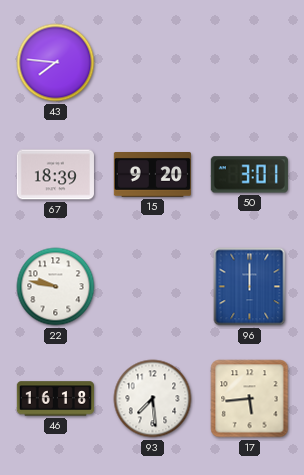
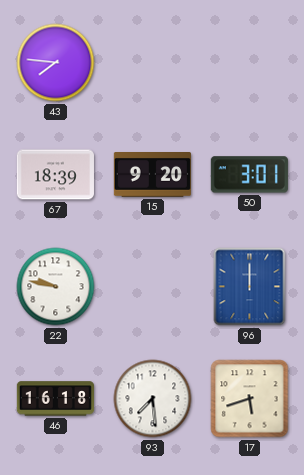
17: 5:44 -> 5:42 (250, 399)
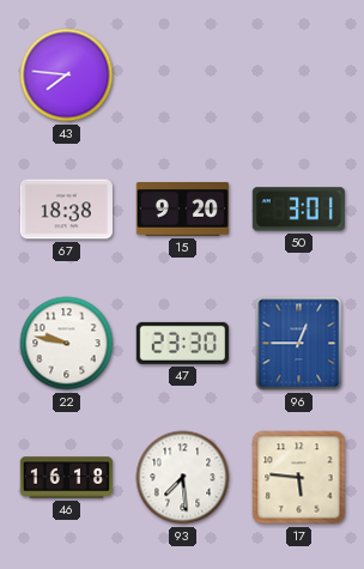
67: 18:39 -> 18:38 (66, 210)
47: none -> 23:30 (182, 343)
96: 12:00 -> 12:45 (299, 344)
17: 5:42 -> 5:46 (299, 478)
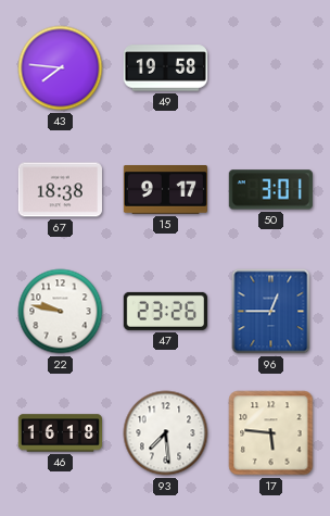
49: none -> 19:58 (165, 68)
15: 9:20 -> 9:17 (165, 190)
47: 23:30 -> 23:26 (165, 311)
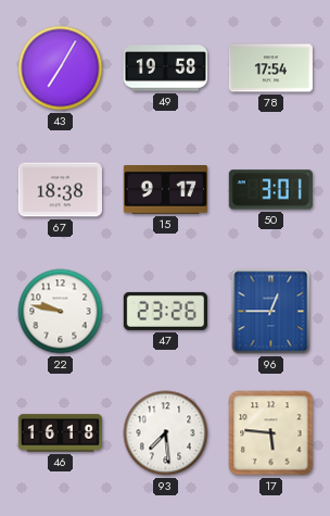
43: 7:46 -> 7:05 (61, 68)
78: none -> 17:54 (270, 68)
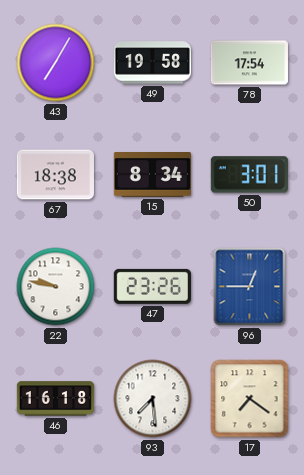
15: 9:17 -> 8:34 (152, 175)
17: 5:46 -> 7:21 (250, 399)
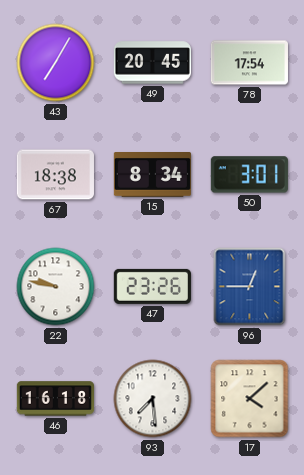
49: 19:58 -> 20:45 (152, 63)
17: 7:21 -> 4:08 (250, 399)
